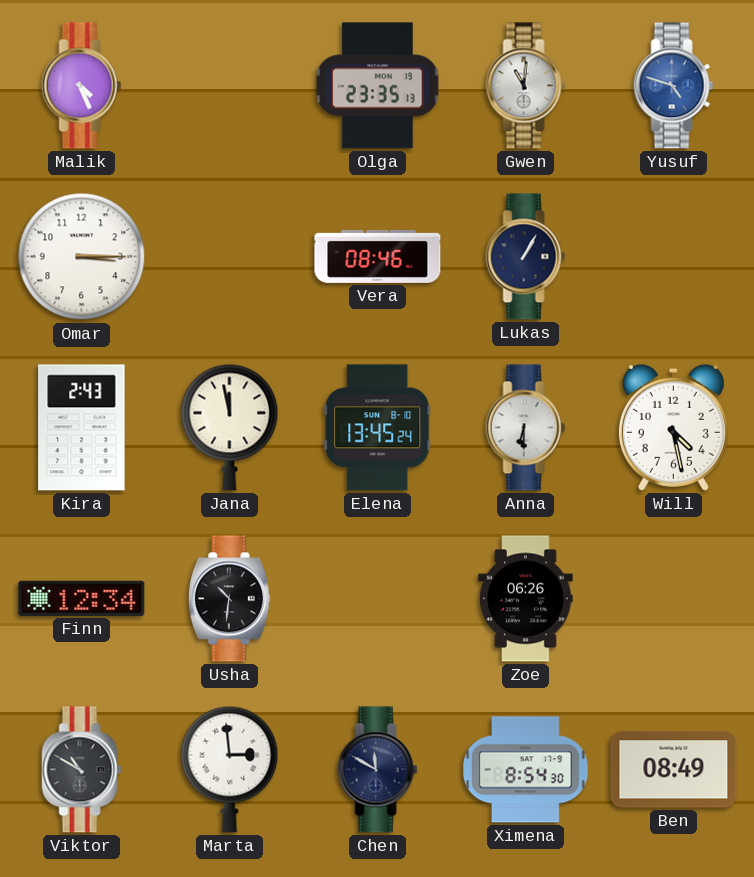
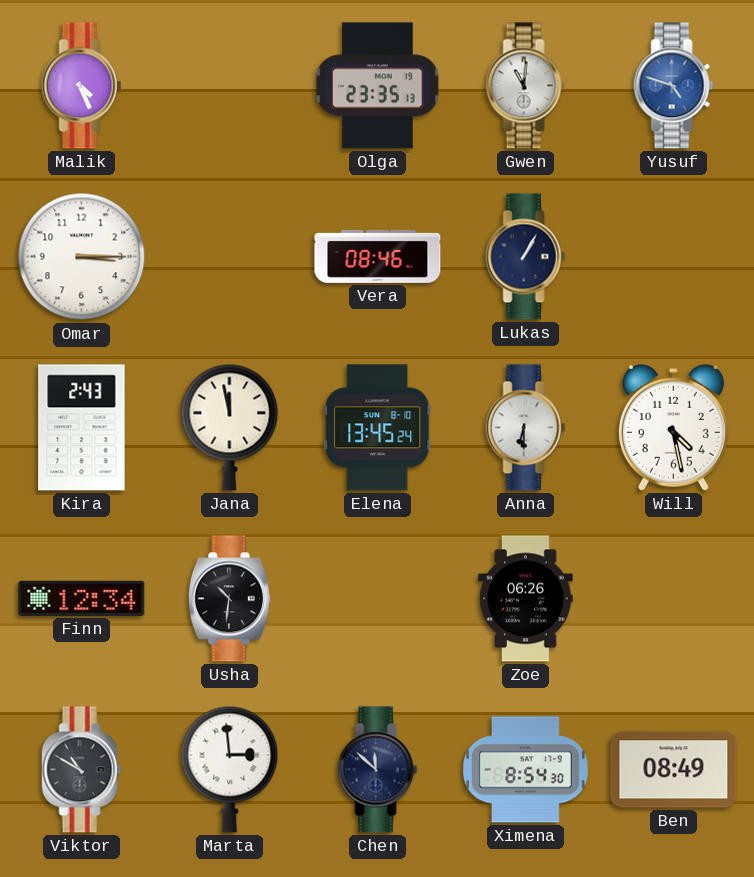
Chen: 11:50 -> 11:52 (378, 770)
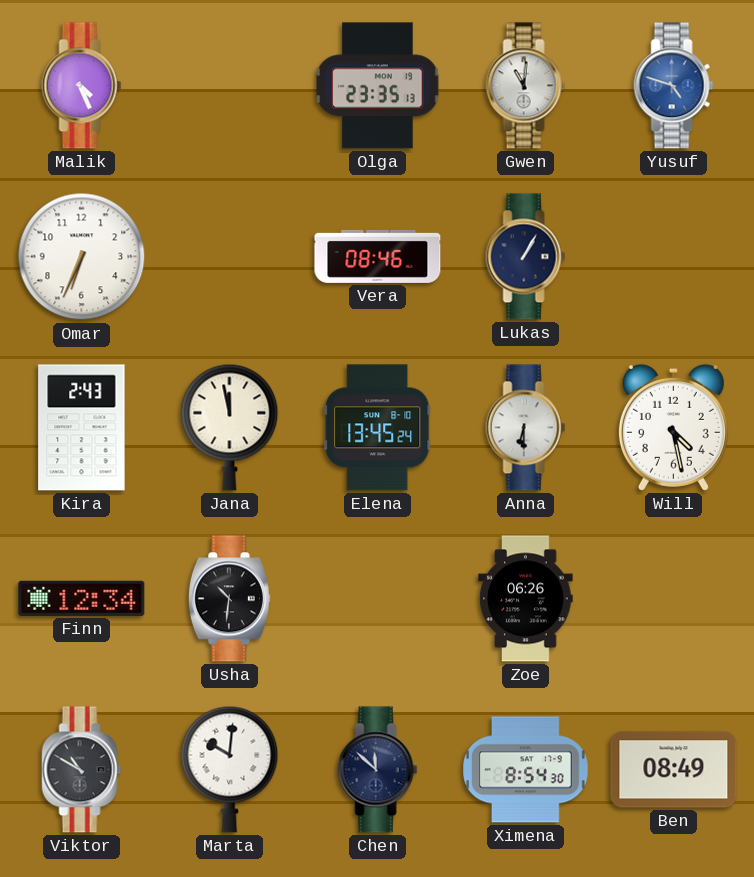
Omar: 3:15 -> 6:34 (82, 257)
Marta: 2:59 -> 10:01 (230, 769)
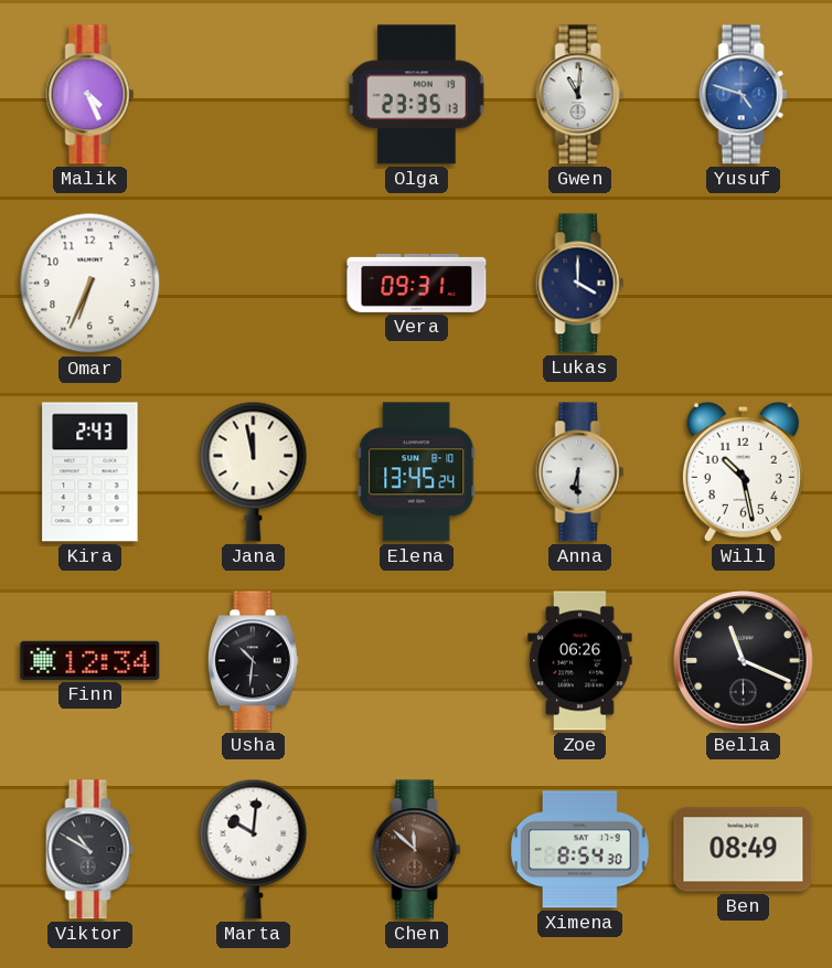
Vera: 08:46 -> 09:31 (417, 283)
Lukas: 1:05 -> 4:00 (580, 284)
Will: 4:28 -> 10:28 (743, 471)
Bella: none -> 11:19 (744, 661)
Chen dial: navy -> brown (417, 850)
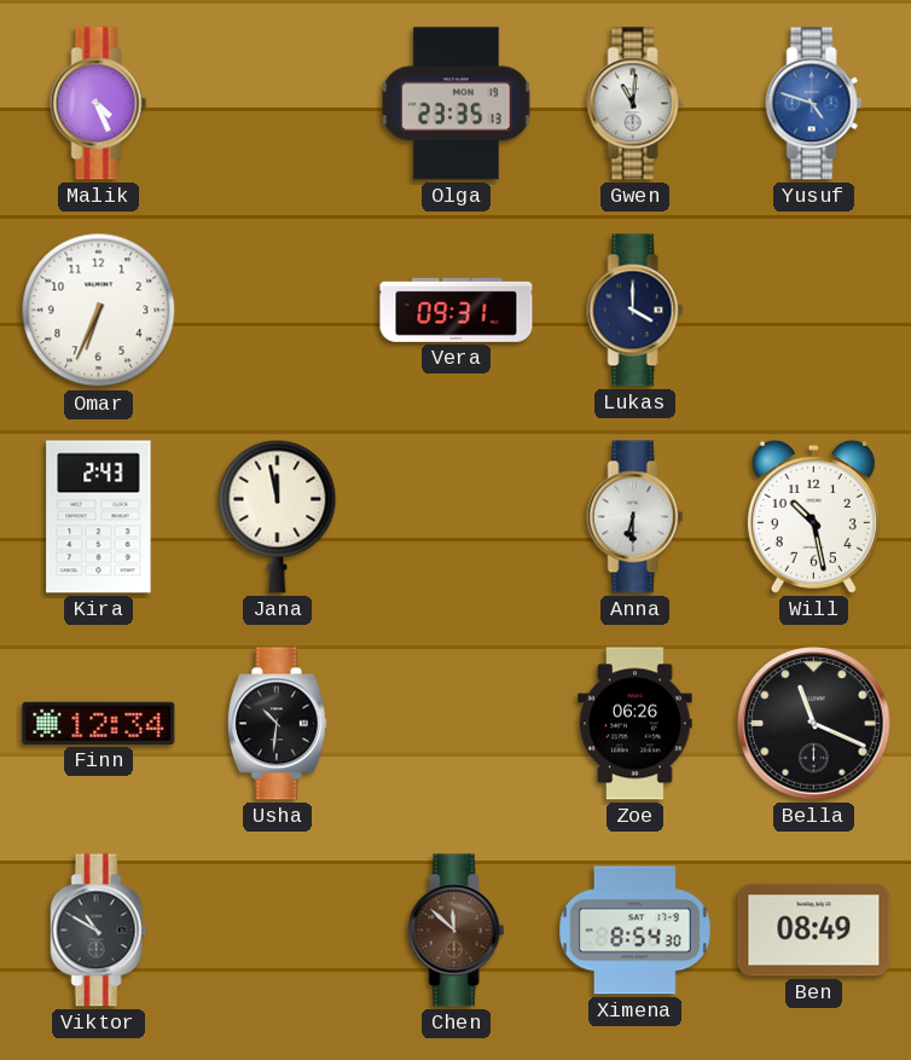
Elena: 13:45 -> none (417, 472)
Marta: 10:01 -> none (254, 849)
